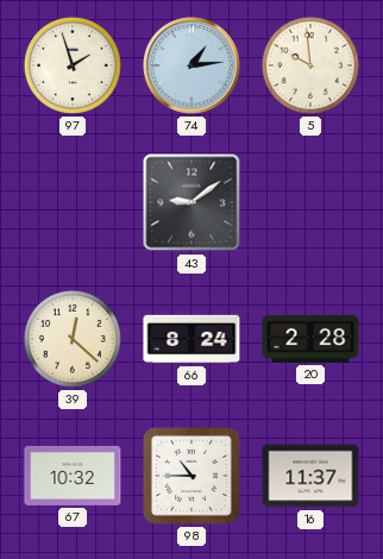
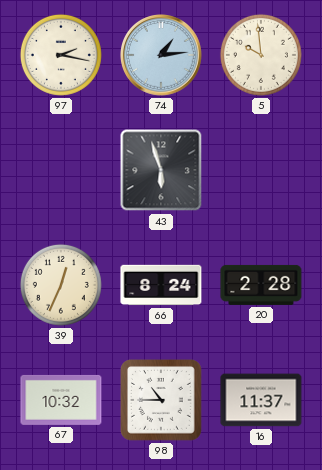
97: 1:57 -> 2:17 (61, 55)
43: 9:09 -> 5:57 (161, 170)
39: 12:22 -> 12:34 (61, 285)
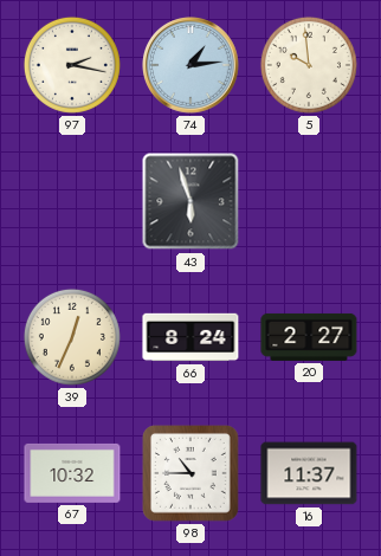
20: 2:28 -> 2:27 (309, 337)
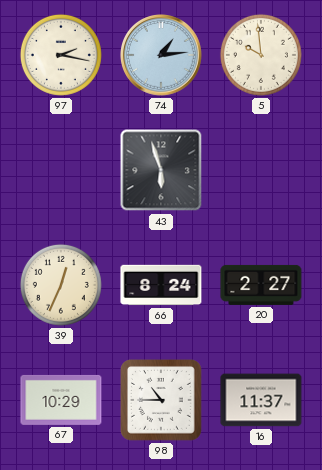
67: 10:32 -> 10:29 (61, 400)
